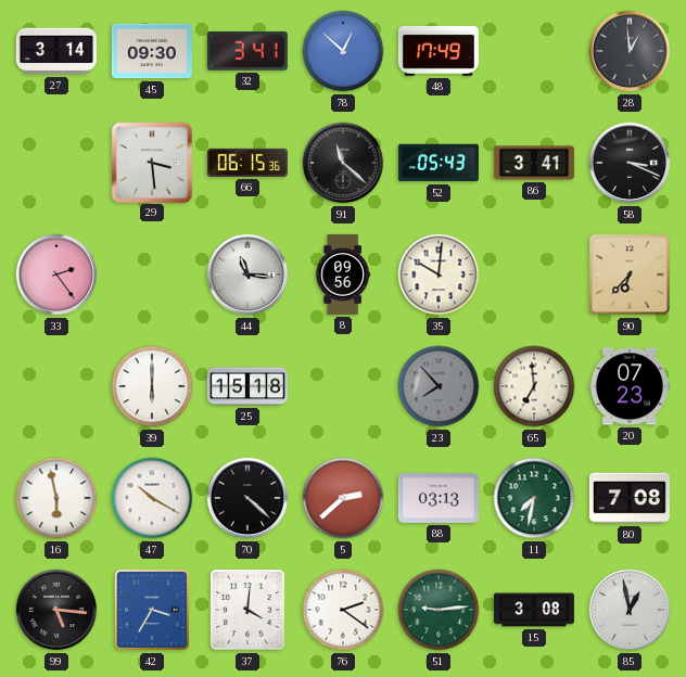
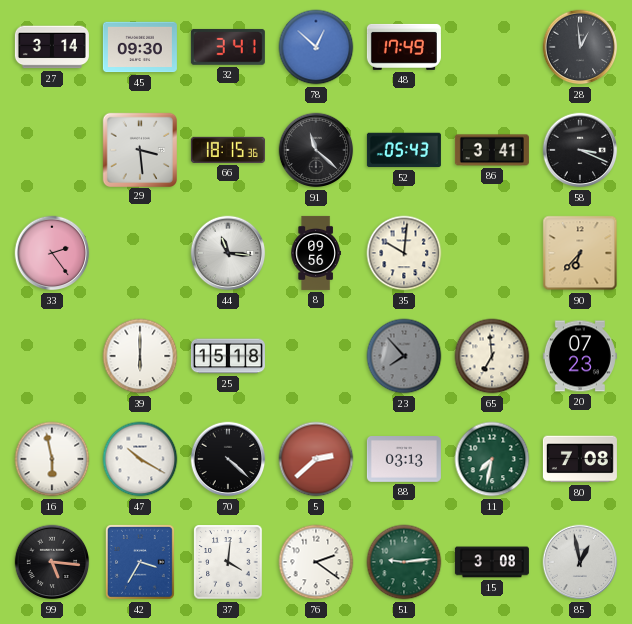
66: 06:15 -> 18:15 (228, 150)
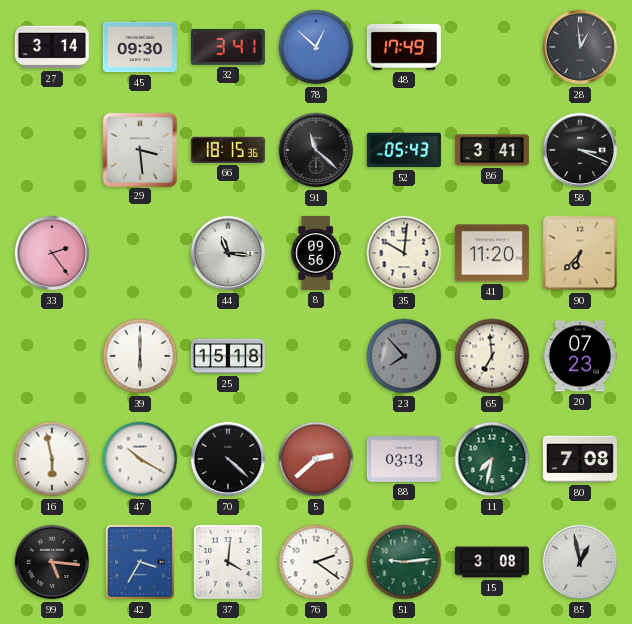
41: none -> 11:20 (492, 253)
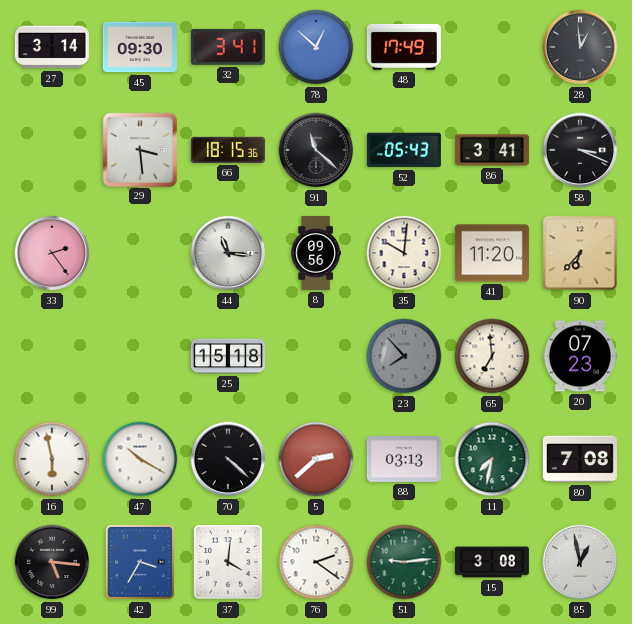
39: 6:00 -> none (140, 356)
